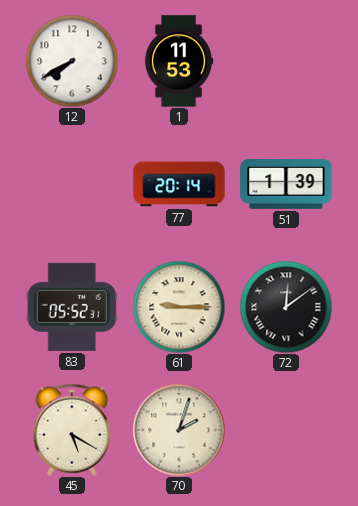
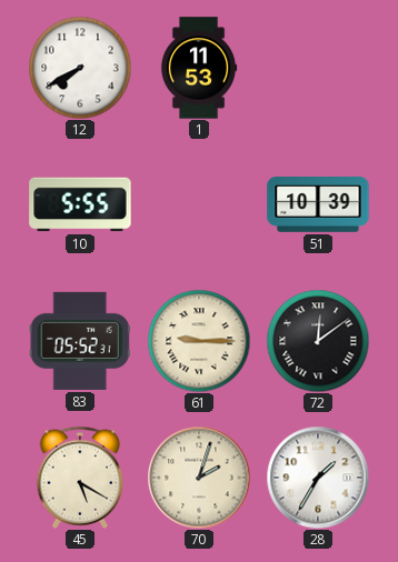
10: none -> 5:55 (80, 204)
77: 20:14 -> none (179, 184)
51: 1:39 -> 10:39 (318, 205)
28: none -> 1:35 (318, 478)
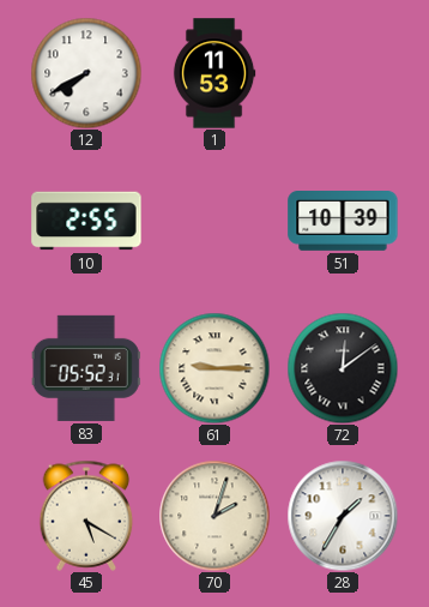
10: 5:55 -> 2:55 (86, 221)
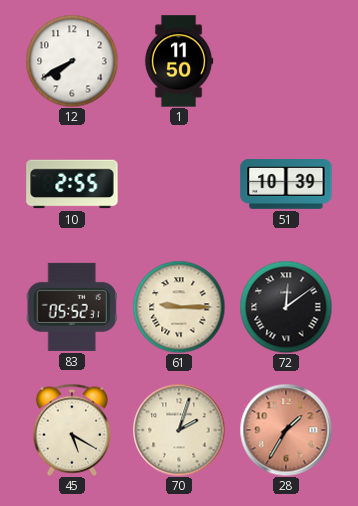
1: 11:53 -> 11:50 (179, 61)
28 dial: white -> salmon (286, 430)
